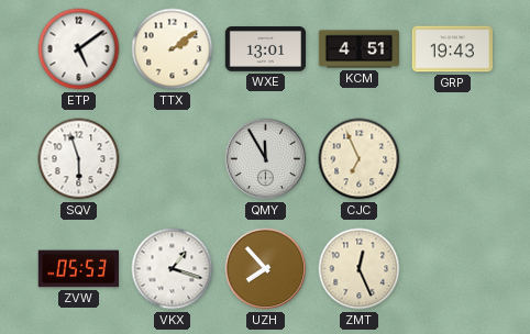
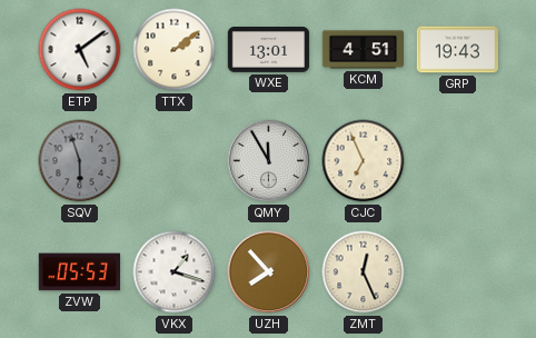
SQV dial: white -> grey (80, 161)
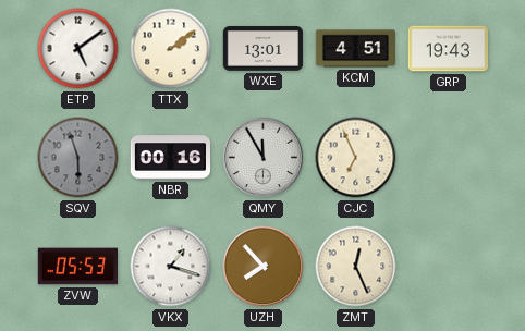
NBR: none -> 00:16 (171, 158)
